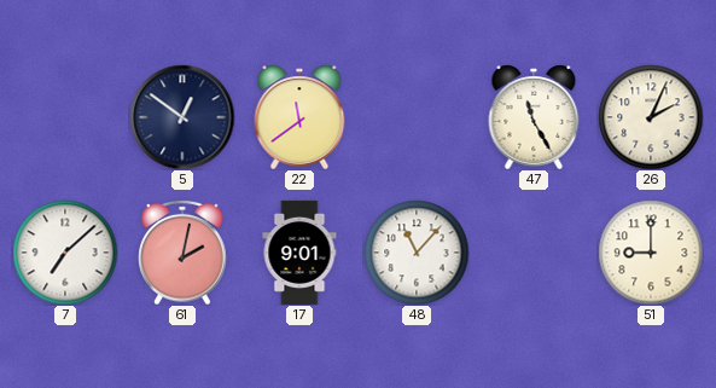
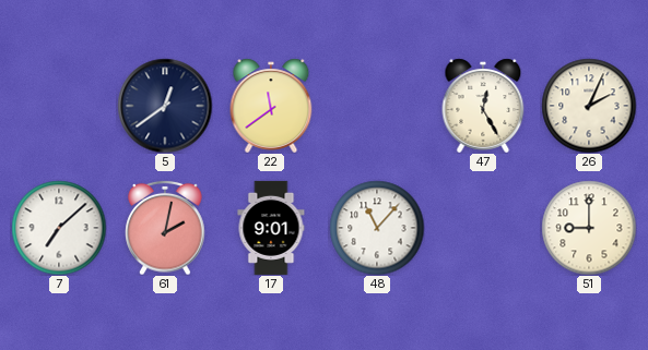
5: 12:51 -> 12:39 (165, 106)
47: 11:25 -> 12:25 (483, 106)
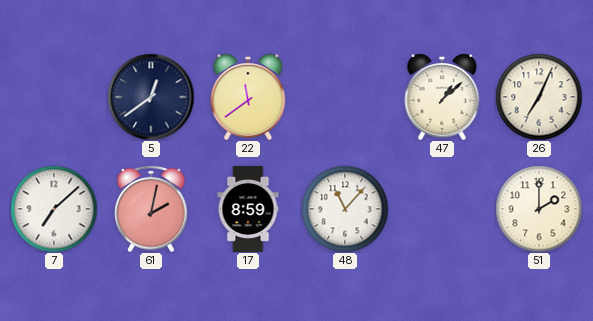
47: 12:25 -> 1:08 (442, 97)
26: 2:04 -> 7:04 (539, 97)
17: 9:01 -> 8:59 (248, 209)
51: 9:00 -> 2:00 (539, 209)
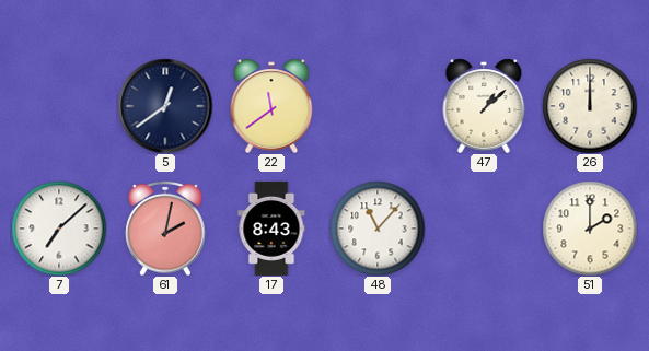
26: 7:04 -> 12:00 (590, 106)
17: 8:59 -> 8:43 (271, 229)
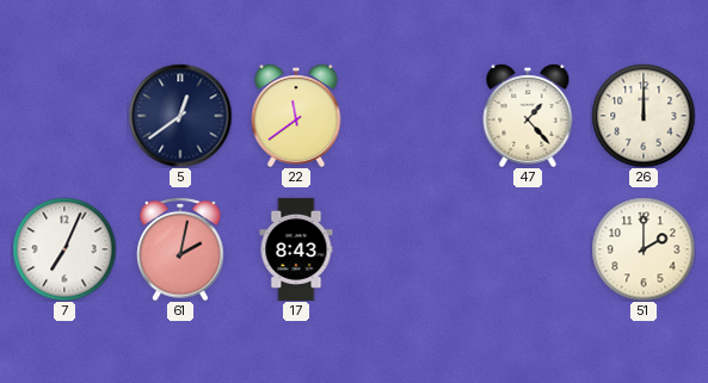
47: 1:08 -> 1:23 (528, 116)
7: 7:08 -> 7:04 (64, 249)
48: 11:07 -> none (378, 229)
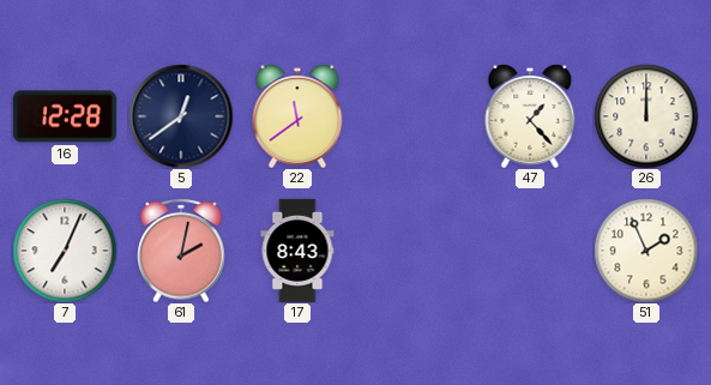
16: none -> 12:28 (65, 116)
51: 2:00 -> 1:56 (646, 251)
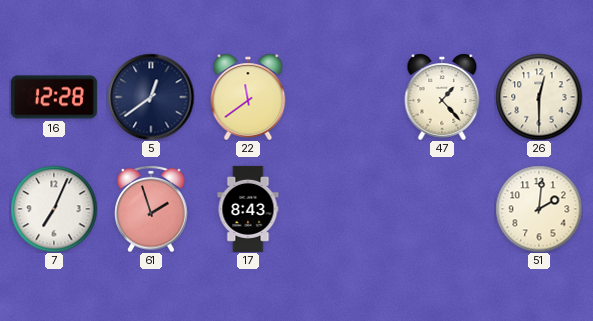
26: 12:00 -> 12:30 (539, 97)
61: 2:02 -> 1:57 (151, 209)
51: 1:56 -> 2:01 (539, 209)
